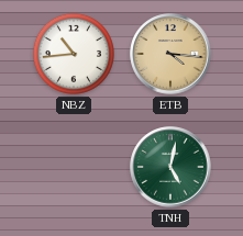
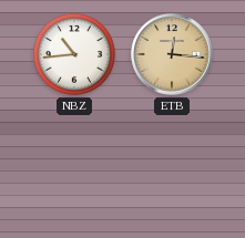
ETB: 4:16 -> 12:16 (172, 54)
TNH: 5:02 -> none (170, 167)
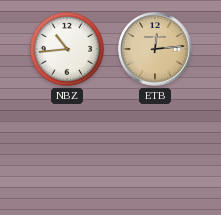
ETB: 12:16 -> 12:14 (155, 49)
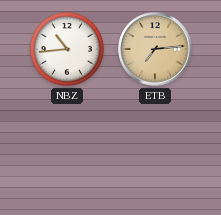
ETB: 12:14 -> 7:14 (155, 49)
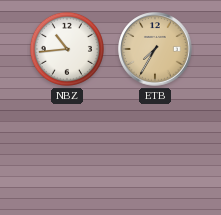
ETB: 7:14 -> 7:35 (155, 49)
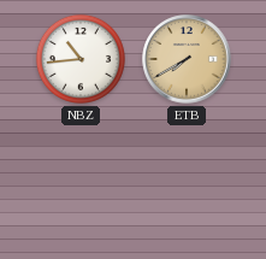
ETB: 7:35 -> 7:40 (187, 59)
